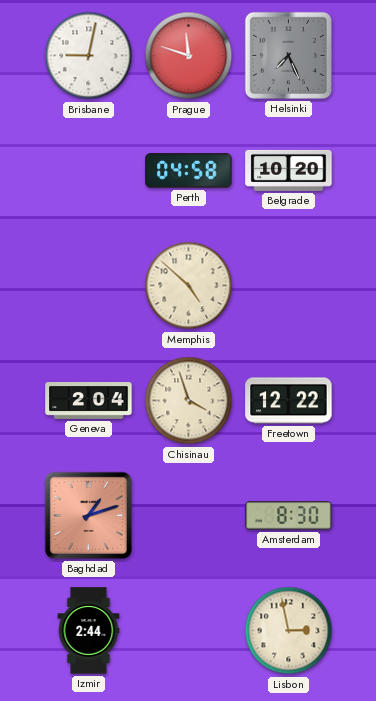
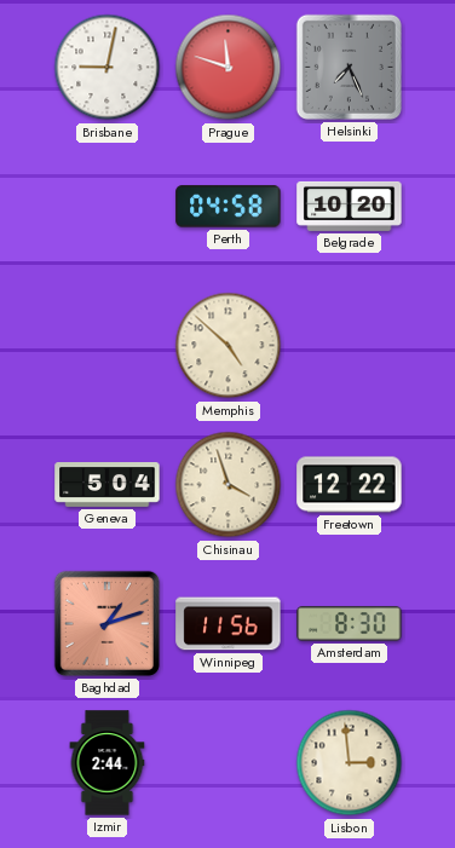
Geneva: 2:04 -> 5:04 (108, 485)
Winnipeg: none -> 11:56 (229, 624)
Lisbon: 2:58 -> 2:59 (350, 763)
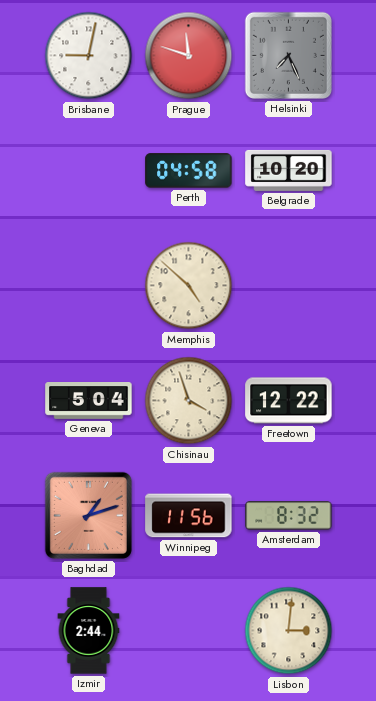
Amsterdam: 8:30 -> 8:32 (289, 516)
Lisbon: 2:59 -> 3:01 (289, 631)
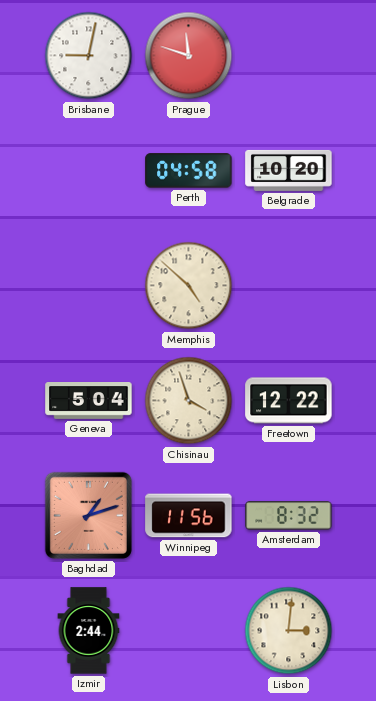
Helsinki: 7:26 -> none (288, 55)
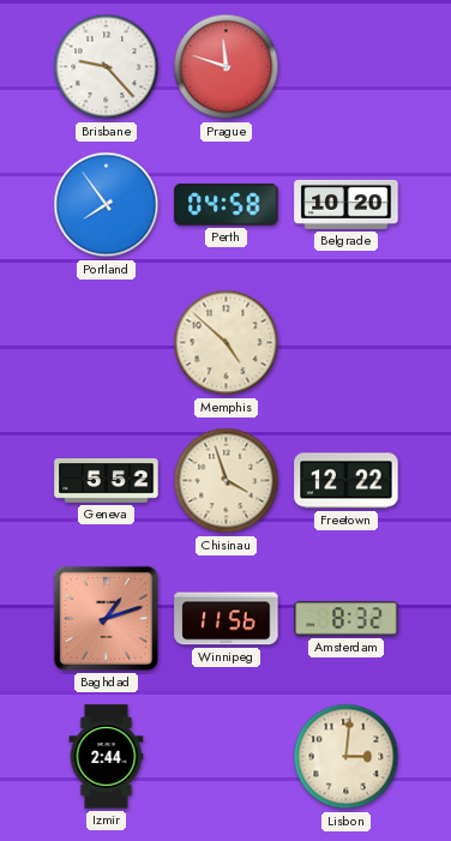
Brisbane: 9:02 -> 9:23 (107, 67)
Portland: none -> 7:54 (107, 205)
Geneva: 5:04 -> 5:52 (107, 481)
